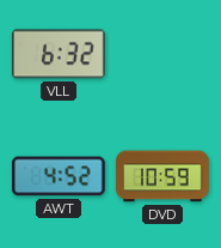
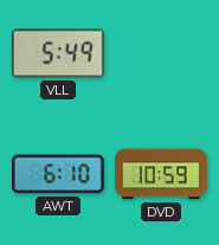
VLL: 6:32 -> 5:49 (58, 53)
AWT: 4:52 -> 6:10 (58, 174)
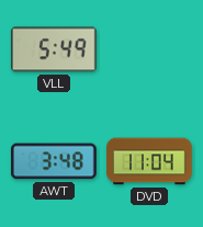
AWT: 6:10 -> 3:48 (54, 161)
DVD: 10:59 -> 11:04 (150, 161)
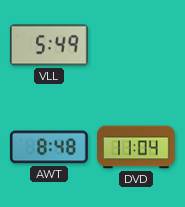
AWT: 3:48 -> 8:48 (49, 147)
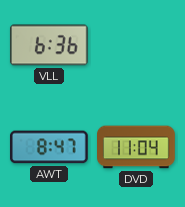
VLL: 5:49 -> 6:36 (49, 45)
AWT: 8:48 -> 8:47 (49, 147)
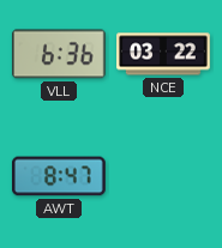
NCE: none -> 03:22 (163, 54)
DVD: 11:04 -> none (137, 147)
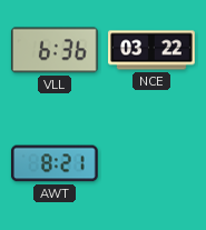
AWT: 8:47 -> 8:21 (55, 163)
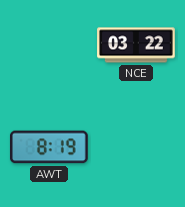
VLL: 6:36 -> none (55, 50)
AWT: 8:21 -> 8:19 (49, 147)
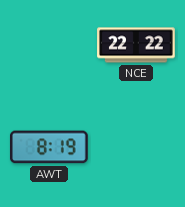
NCE: 03:22 -> 22:22 (136, 45)
